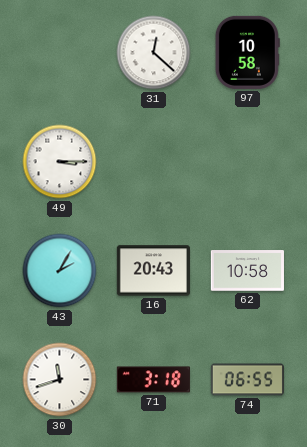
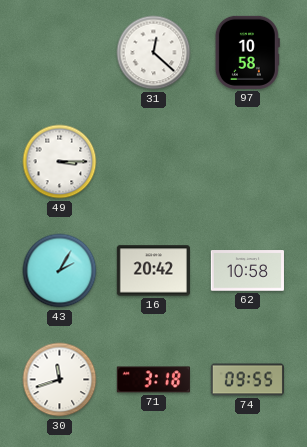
16: 20:43 -> 20:42 (153, 271)
74: 06:55 -> 09:55 (247, 380)
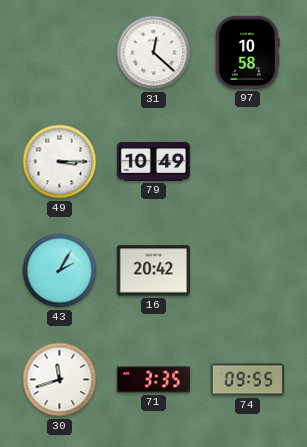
79: none -> 10:49 (153, 161)
62: 10:58 -> none (247, 271)
71: 3:18 -> 3:35 (153, 380)
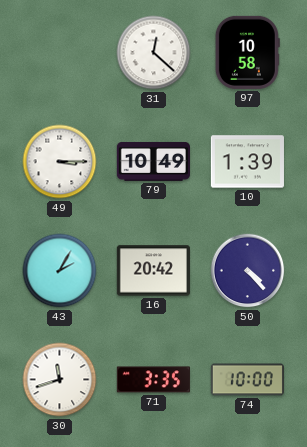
10: none -> 1:39 (247, 162)
50: none -> 4:23 (248, 271)
74: 09:55 -> 10:00 (247, 380)
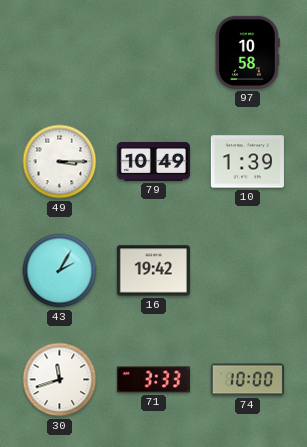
31: 12:22 -> none (154, 53)
16: 20:42 -> 19:42 (153, 271)
50: 4:23 -> none (248, 271)
71: 3:35 -> 3:33 (153, 380)
